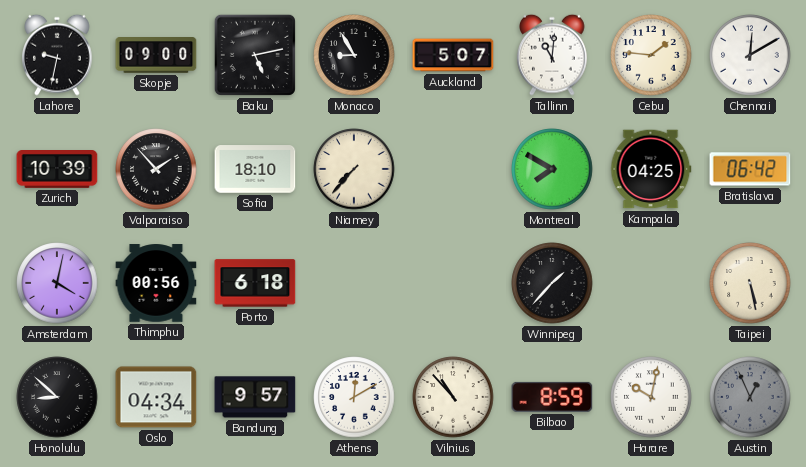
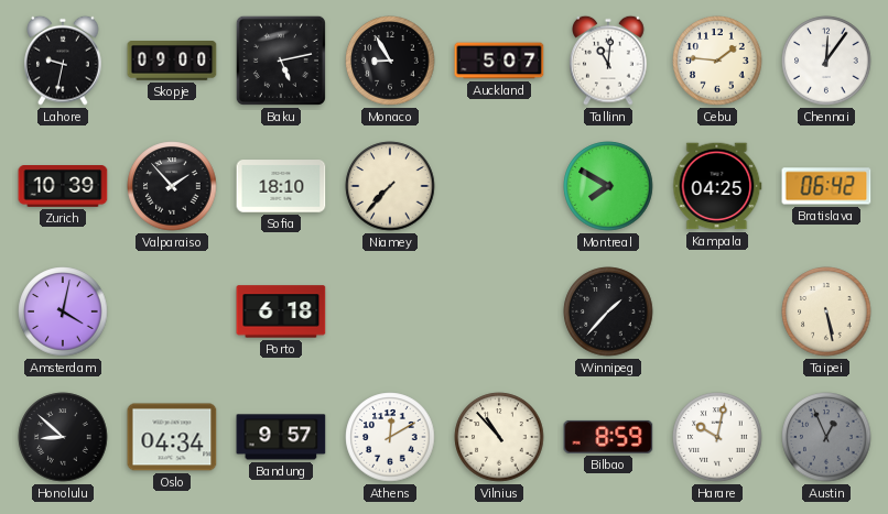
Chennai: 12:10 -> 12:06 (826, 61)
Thimphu: 00:56 -> none (156, 283)
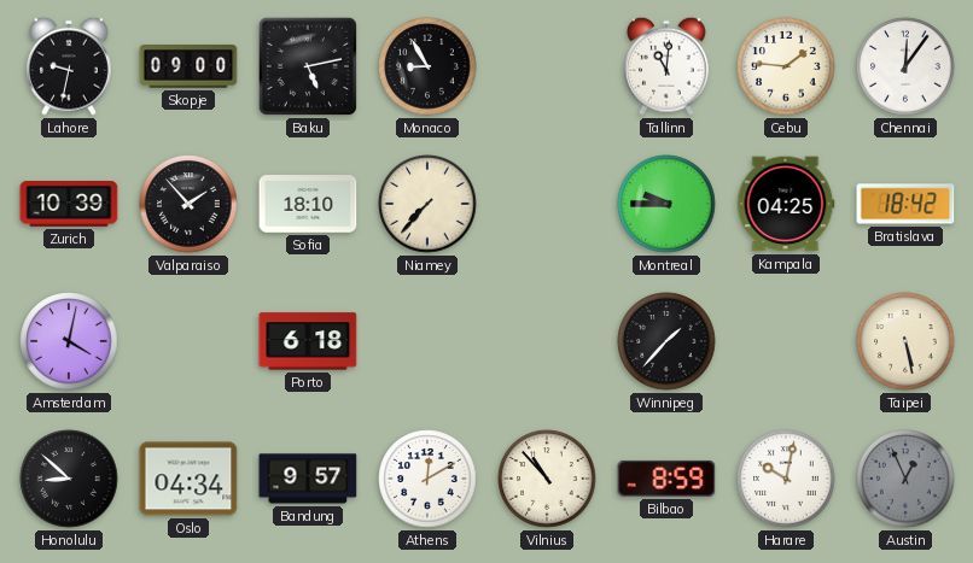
Auckland: 5:07 -> none (499, 61)
Montreal: 7:50 -> 9:45 (666, 204)
Bratislava: 06:42 -> 18:42 (905, 204)
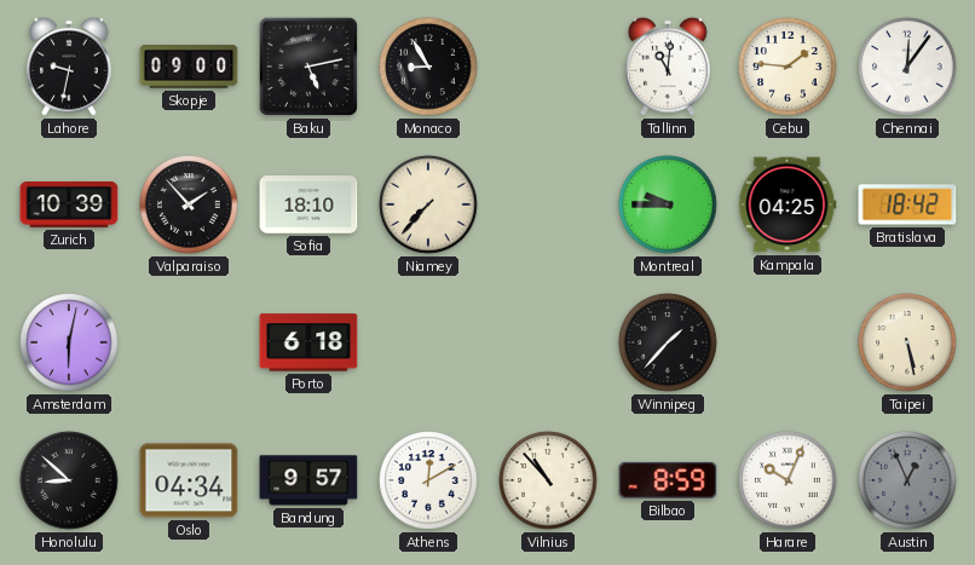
Amsterdam: 4:02 -> 6:02 (69, 342)
Harare: 10:02 -> 10:04 (787, 480)
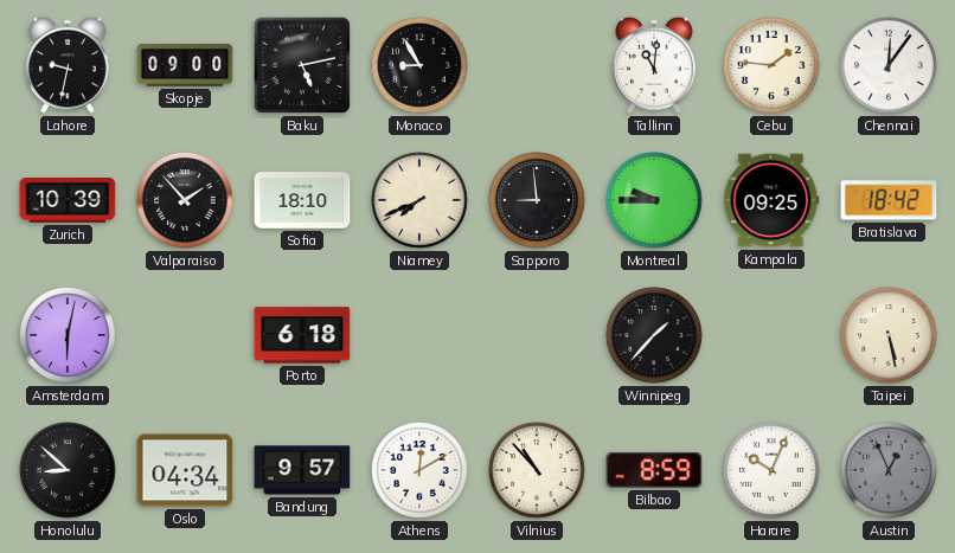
Niamey: 7:37 -> 7:41 (419, 200)
Sapporo: none -> 8:59 (537, 200)
Kampala: 04:25 -> 09:25 (771, 200)
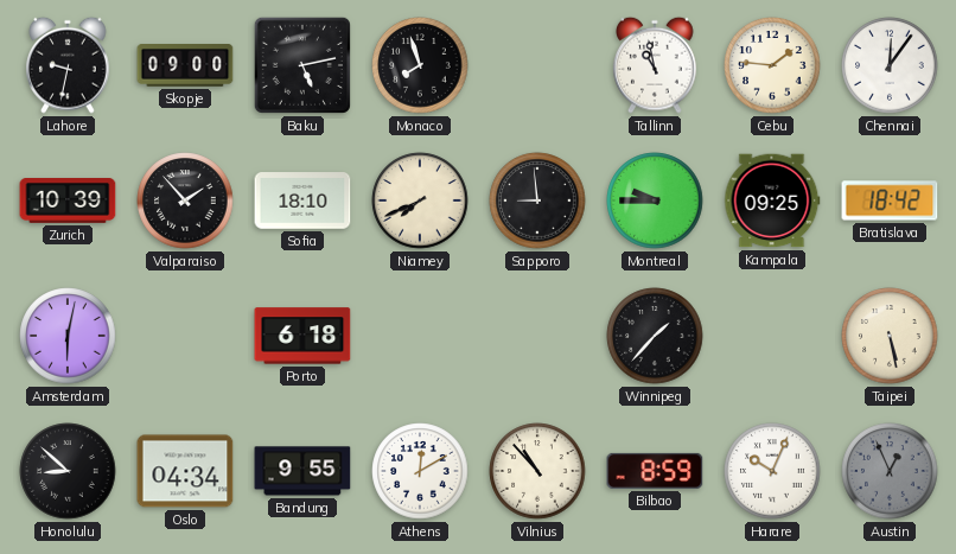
Monaco: 8:55 -> 7:57 (420, 65)
Tallinn: 11:01 -> 10:58 (655, 65)
Bandung: 9:57 -> 9:55 (302, 471)
